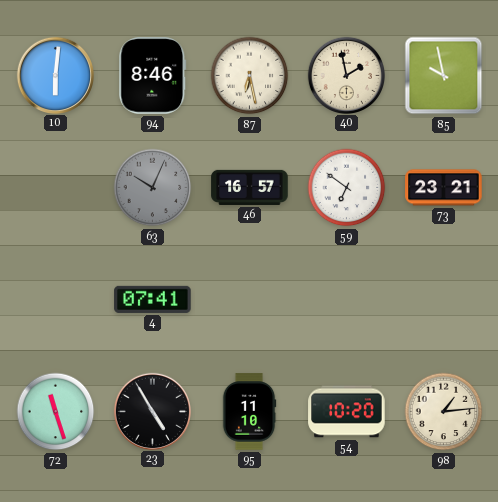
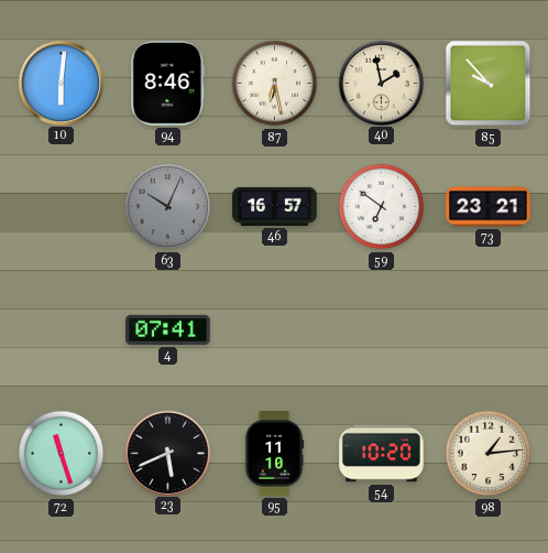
85: 9:58 -> 9:53 (489, 84)
23: 4:55 -> 5:41 (167, 453)
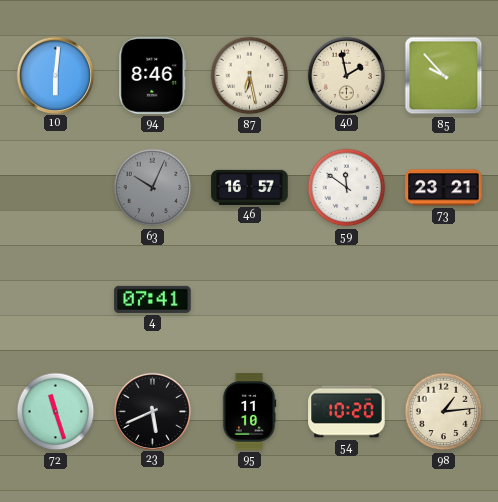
59: 6:51 -> 11:51 (347, 188)
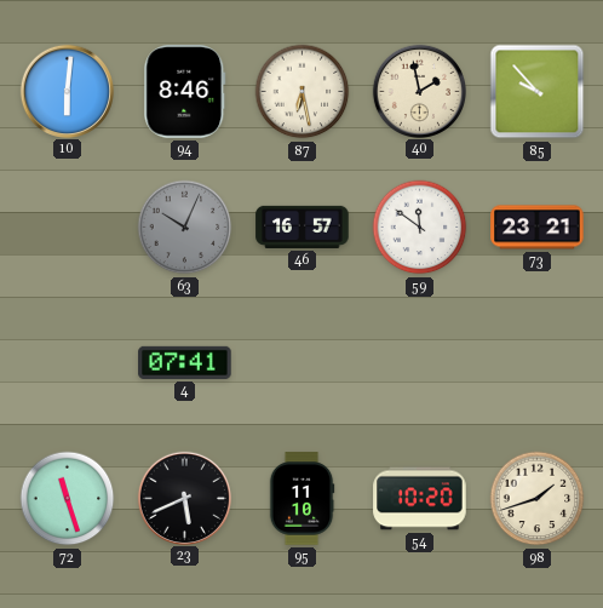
98: 1:14 -> 1:42 (538, 499)
